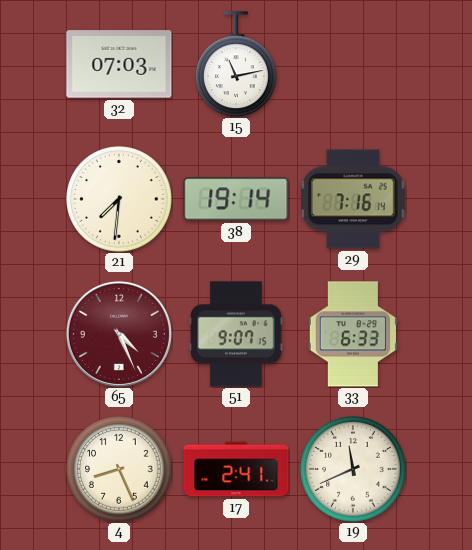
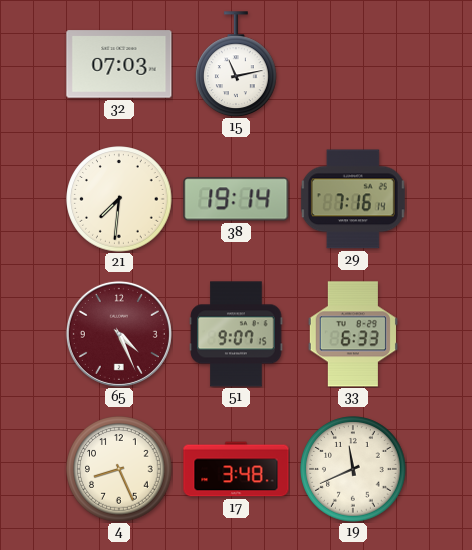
17: 2:41 -> 3:48 (236, 469)
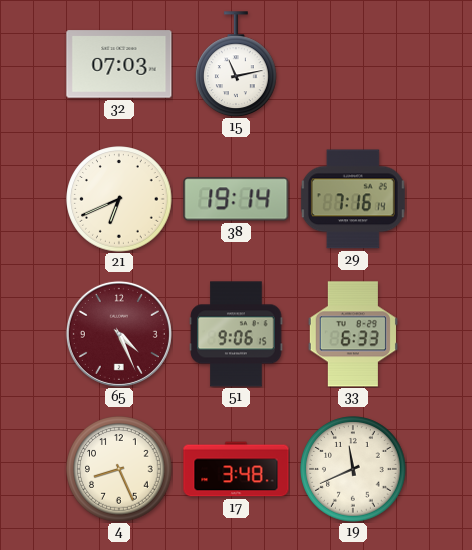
21: 7:31 -> 6:41 (119, 199)
51: 9:07 -> 9:06 (236, 334)
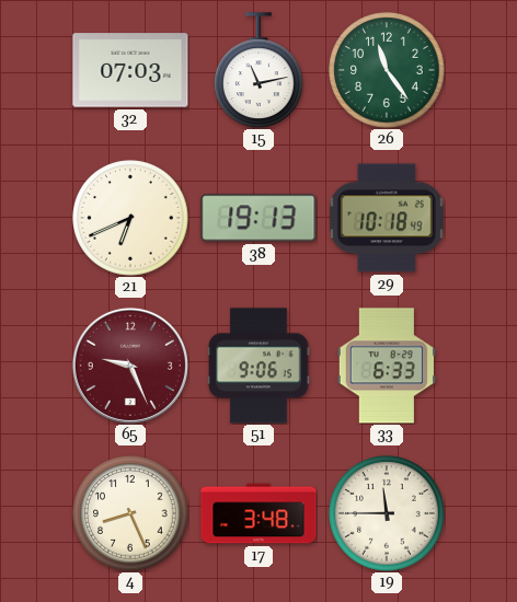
26: none -> 11:24 (387, 70)
38: 19:14 -> 19:13 (258, 218)
29: 7:16 -> 10:18 (387, 218)
65: 4:26 -> 9:26 (130, 366)
19: 11:41 -> 11:45 (387, 513)
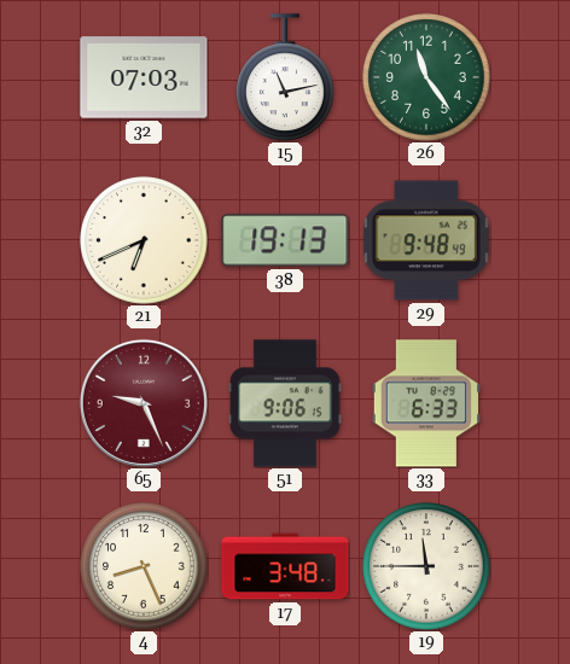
29: 10:18 -> 9:48 (426, 240)
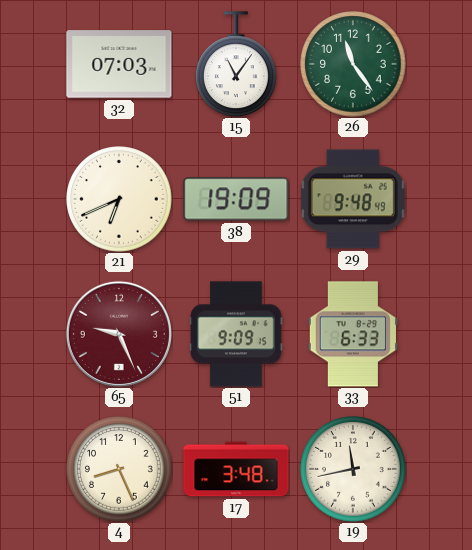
15: 11:13 -> 11:06 (237, 64)
38: 19:13 -> 19:09 (236, 199)
51: 9:06 -> 9:09 (236, 334)
19: 11:45 -> 11:43 (353, 469)
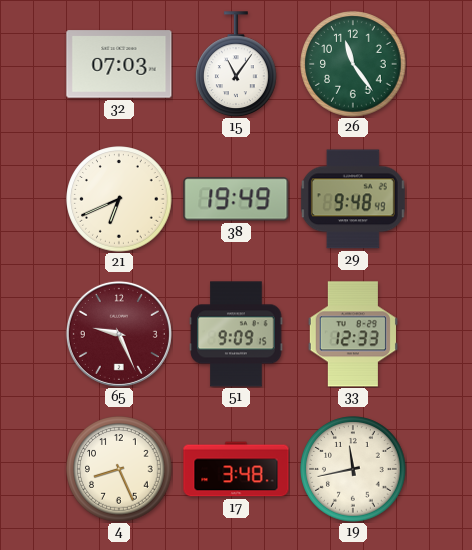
38: 19:09 -> 19:49 (236, 199)
33: 6:33 -> 12:33 (353, 334)
